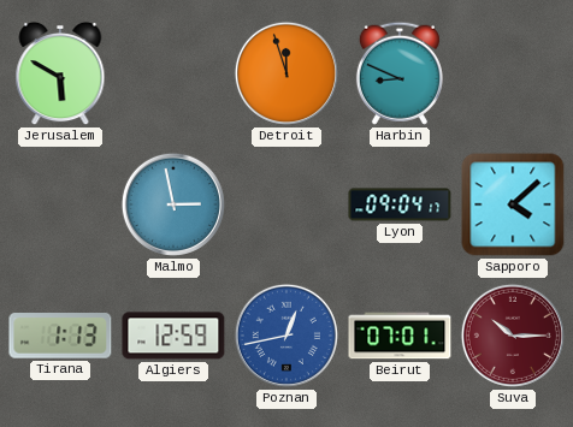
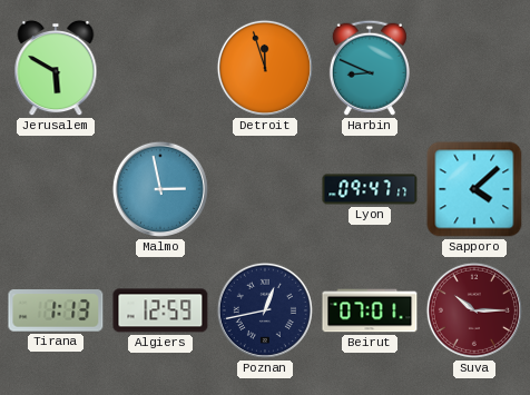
Lyon: 09:04 -> 09:47 (370, 189)
Poznan dial: blue -> navy (265, 310)
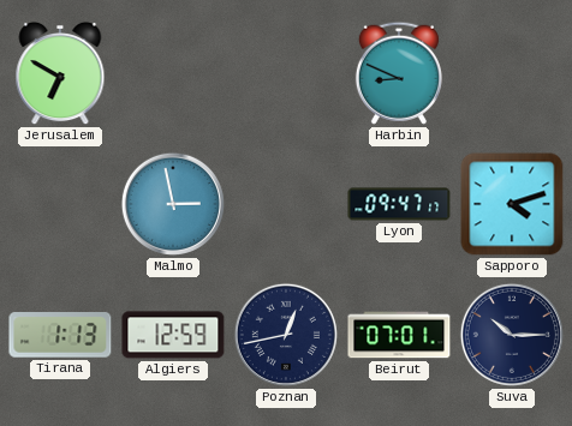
Jerusalem: 5:50 -> 6:50 (60, 73)
Detroit: 11:57 -> none (265, 68)
Sapporo: 4:08 -> 4:12 (512, 204)
Suva dial: burgundy -> navy (512, 335)
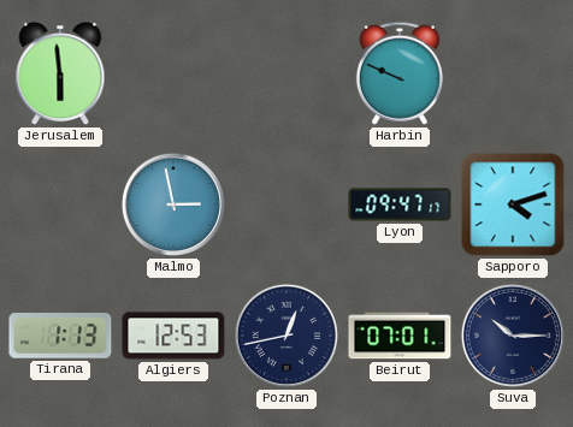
Jerusalem: 6:50 -> 5:59 (60, 73)
Harbin: 8:49 -> 9:49 (400, 73)
Algiers: 12:59 -> 12:53 (173, 336)
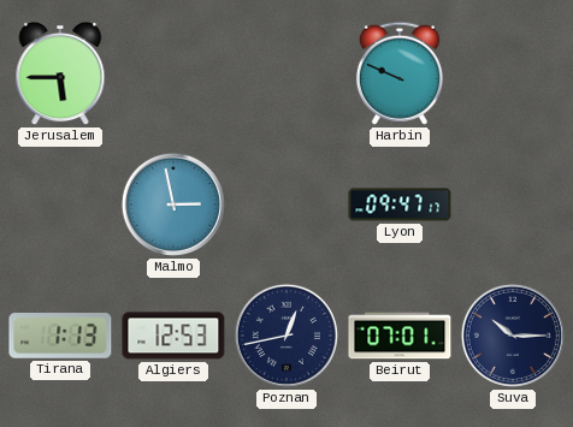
Jerusalem: 5:59 -> 5:45 (60, 73)
Sapporo: 4:12 -> none (513, 204)
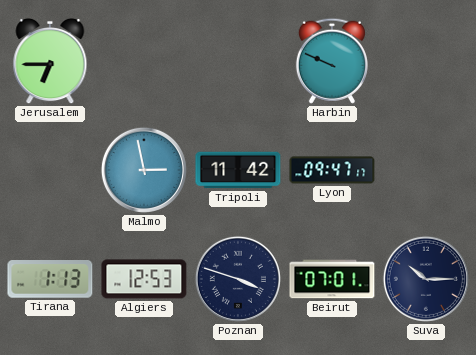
Jerusalem: 5:45 -> 6:45 (50, 61)
Tripoli: none -> 11:42 (238, 170)
Poznan: 12:43 -> 3:48 (238, 279)
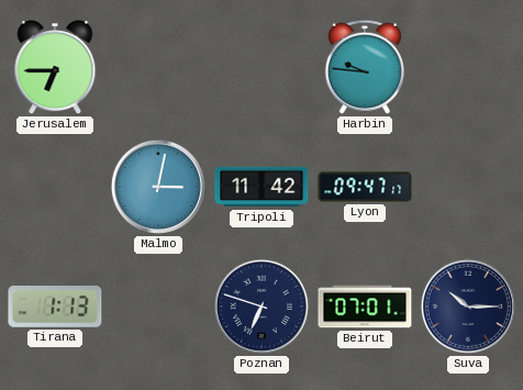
Harbin: 9:49 -> 9:46 (365, 67)
Malmo: 2:58 -> 3:02 (158, 187)
Algiers: 12:53 -> none (144, 279)
Poznan: 3:48 -> 6:48 (261, 307)
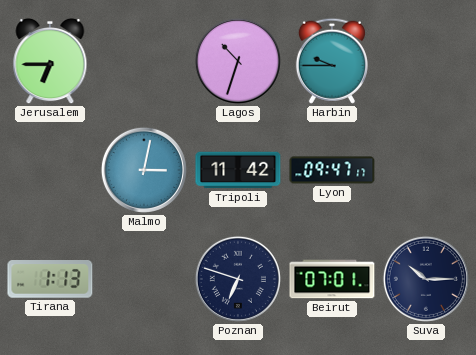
Lagos: none -> 10:33 (238, 61)
Harbin: 9:46 -> 9:45 (332, 61)
